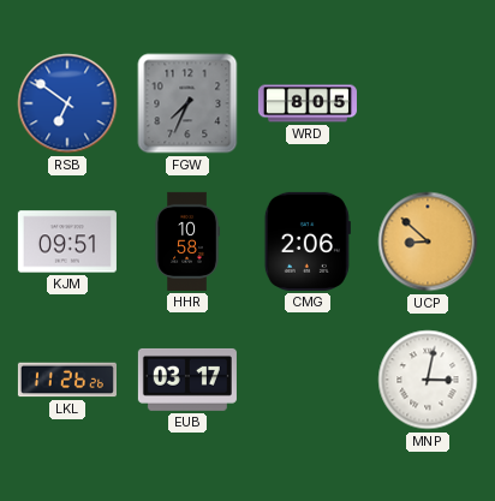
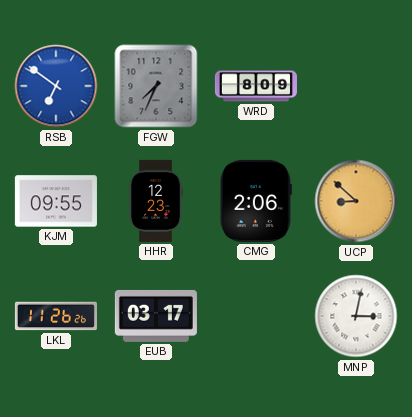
WRD: 8:05 -> 8:09 (256, 86)
KJM: 09:51 -> 09:55 (56, 201)
HHR: 10:58 -> 12:23 (156, 201)
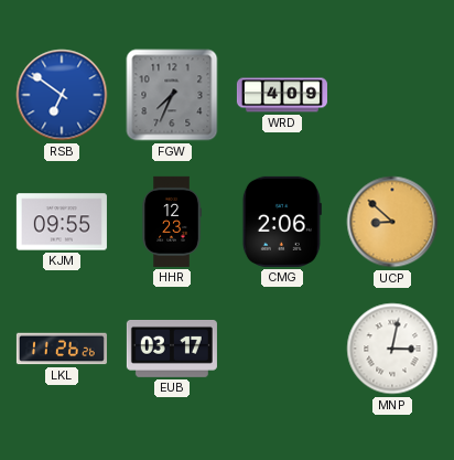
WRD: 8:09 -> 4:09 (282, 95)
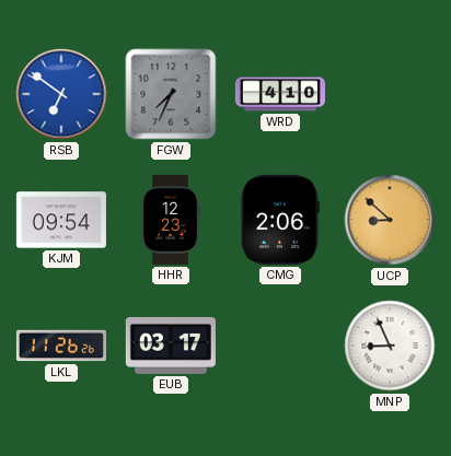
WRD: 4:09 -> 4:10 (280, 94)
KJM: 09:55 -> 09:54 (61, 220)
MNP: 3:02 -> 8:56 (390, 346)
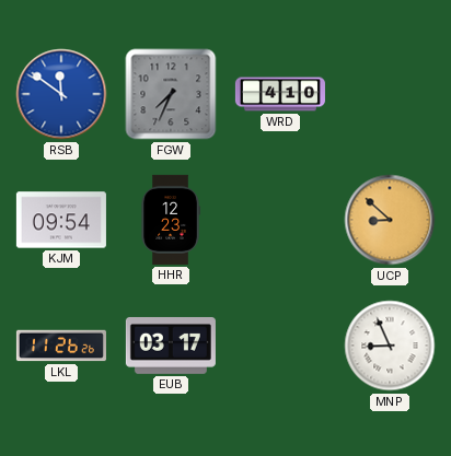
RSB: 6:51 -> 11:51 (61, 94)
CMG: 2:06 -> none (280, 220)
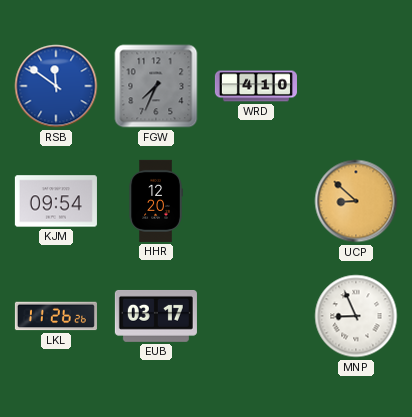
HHR: 12:23 -> 12:20 (156, 201)
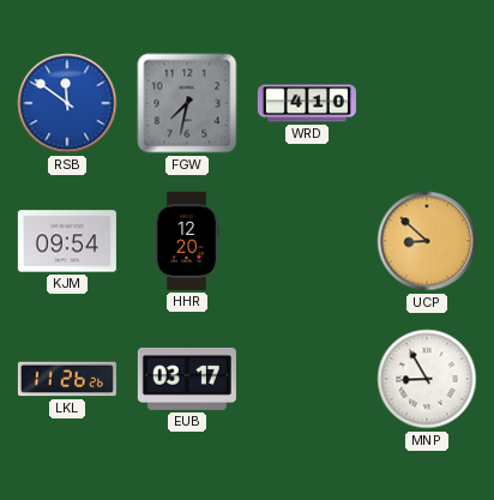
FGW: 7:34 -> 7:32 (187, 103)
MNP: 8:56 -> 8:55 (427, 379)
